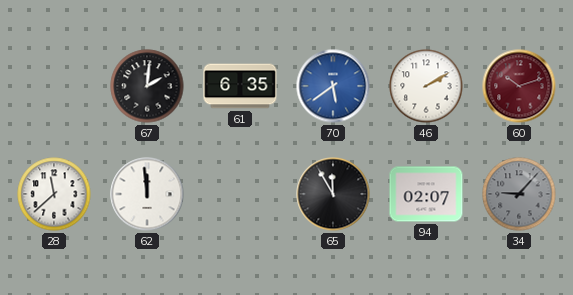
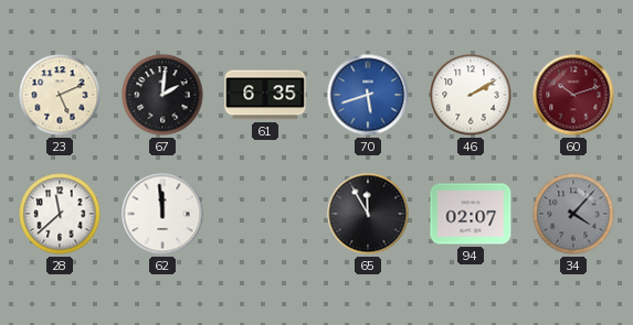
23: none -> 5:11 (60, 95)
70: 5:39 -> 5:42 (368, 95)
34: 9:07 -> 4:07 (573, 214)
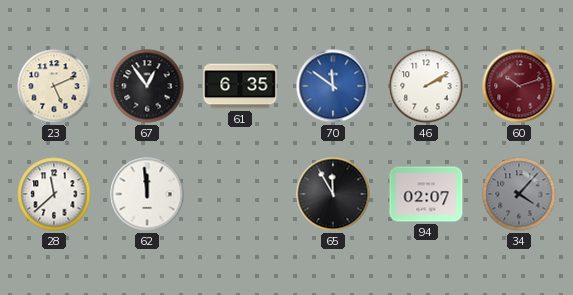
67: 2:01 -> 12:54 (147, 86)
70: 5:42 -> 11:51 (333, 86)
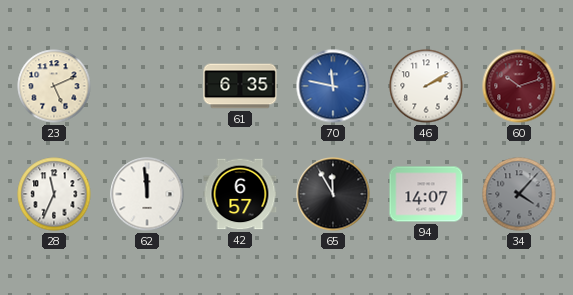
67: 12:54 -> none (147, 86)
70: 11:51 -> 11:47 (333, 86)
28: 11:38 -> 11:34 (54, 194)
42: none -> 6:57 (240, 194)
94: 02:07 -> 14:07 (426, 194)
